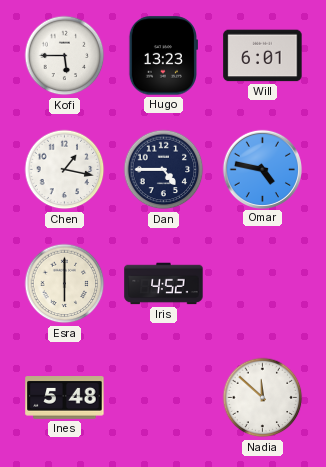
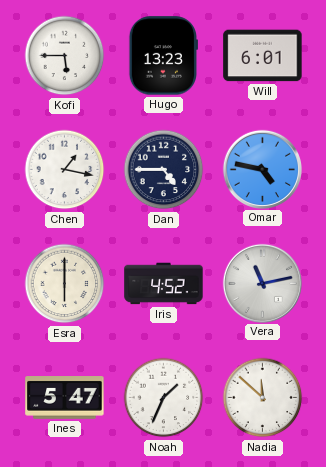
Vera: none -> 11:13 (262, 283)
Ines: 5:48 -> 5:47 (65, 398)
Noah: none -> 1:34 (164, 398)
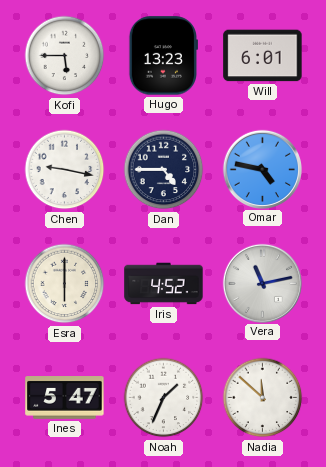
Chen: 1:17 -> 9:17 (65, 170)
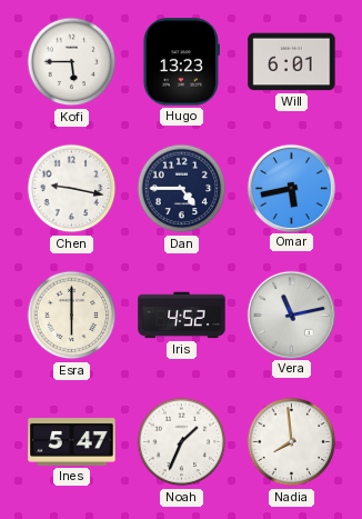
Omar: 4:47 -> 5:43 (291, 188)
Nadia: 11:52 -> 7:59 (292, 442)
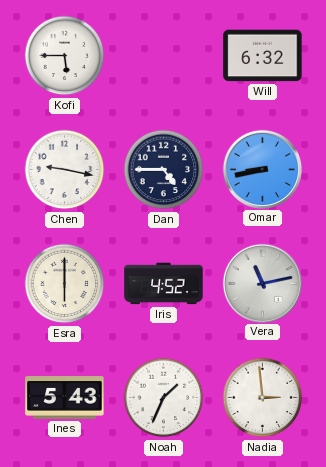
Hugo: 13:23 -> none (181, 62)
Will: 6:01 -> 6:32 (263, 56)
Omar: 5:43 -> 8:43 (262, 169)
Ines: 5:47 -> 5:43 (65, 398)
Nadia: 7:59 -> 2:59 (263, 398)
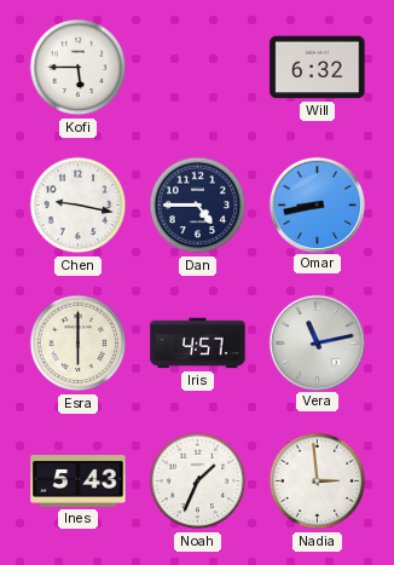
Iris: 4:52 -> 4:57 (198, 344)
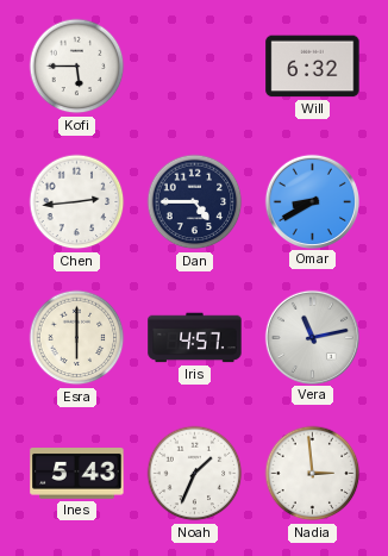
Chen: 9:17 -> 2:44 (77, 202)
Omar: 8:43 -> 8:40 (312, 201)
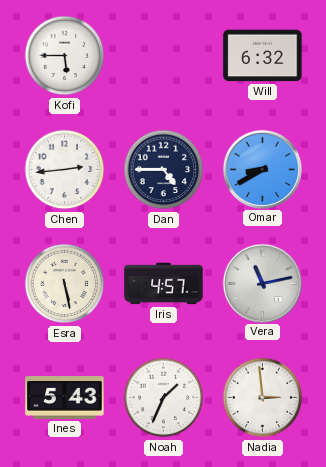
Esra: 6:00 -> 5:28 (65, 284)
